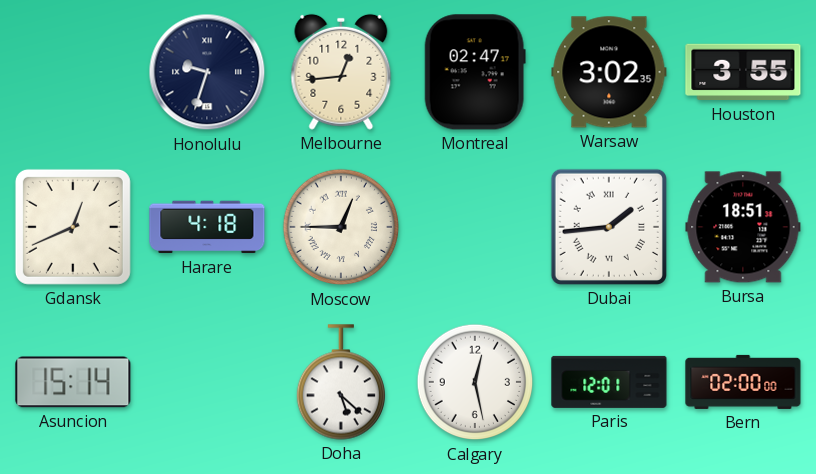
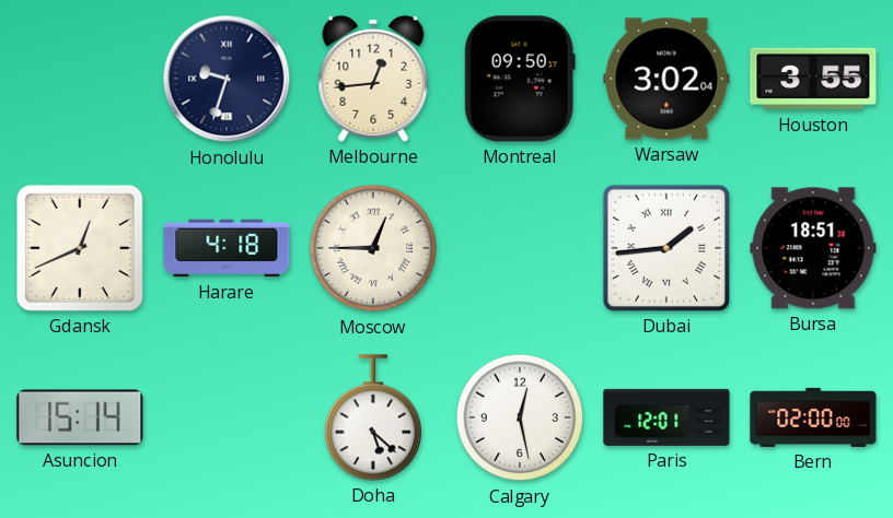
Montreal: 02:47 -> 09:50 (520, 79)
Warsaw: 3:02:35 -> 3:02:04 (666, 79)
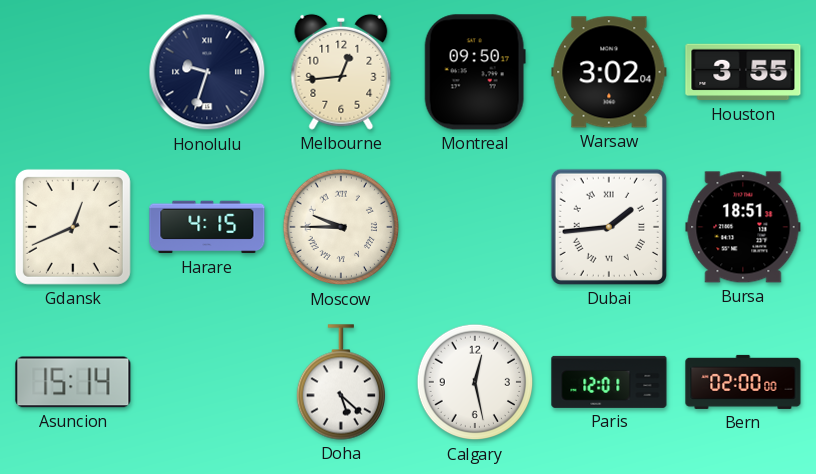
Harare: 4:18 -> 4:15 (207, 227)
Moscow: 12:45 -> 9:45 (341, 227)
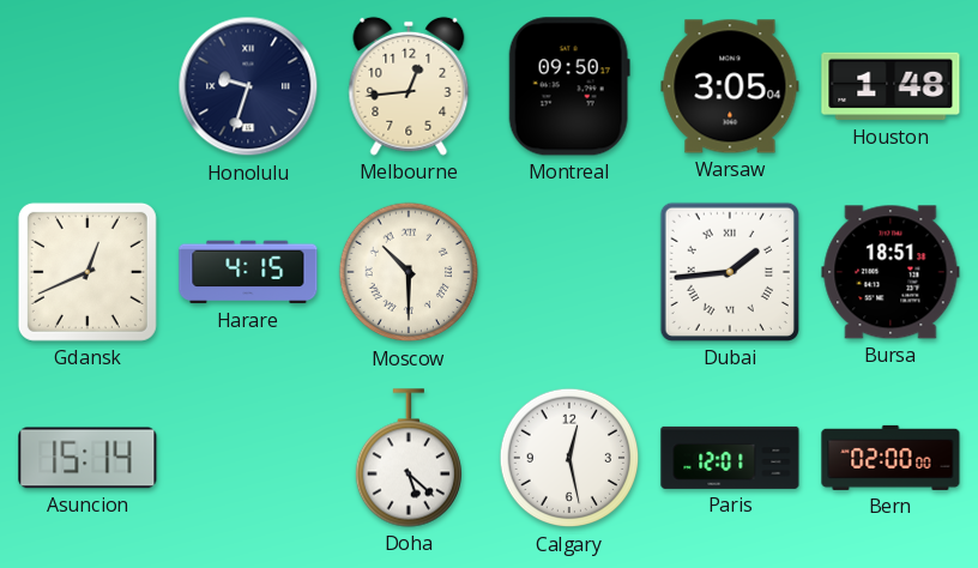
Warsaw: 3:02 -> 3:05 (730, 86)
Houston: 3:55 -> 1:48 (891, 86)
Moscow: 9:45 -> 10:30 (409, 272)
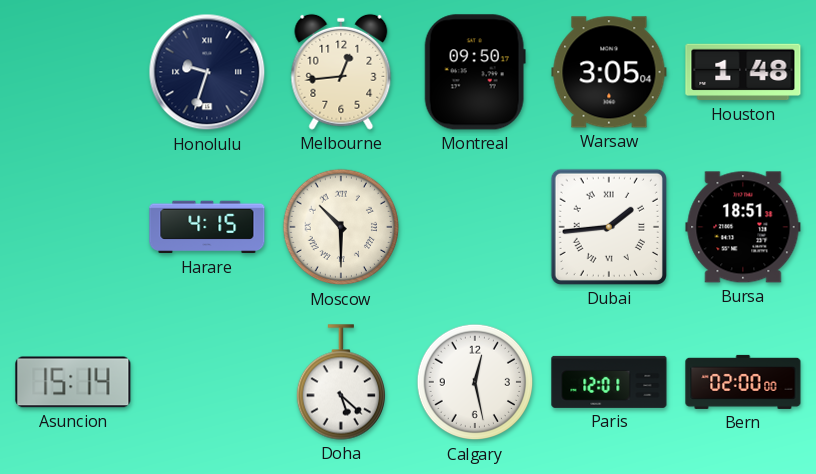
Gdansk: 12:41 -> none (87, 272)
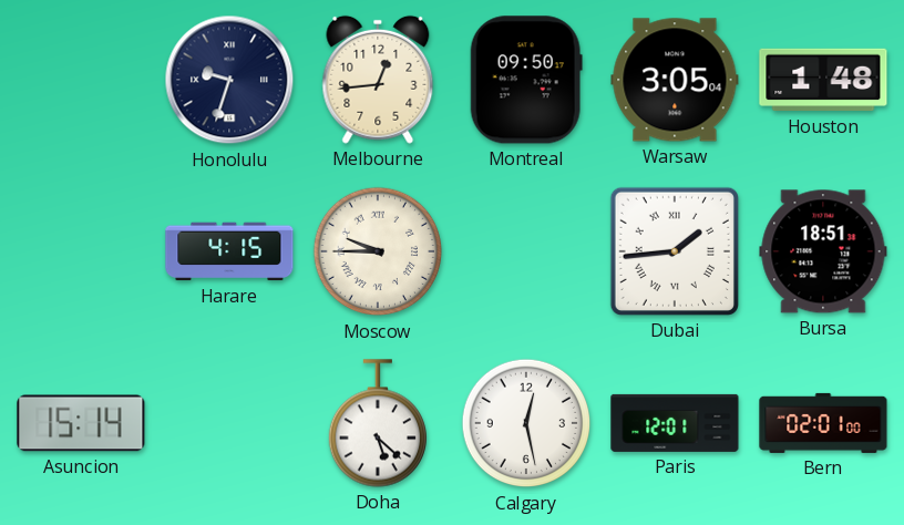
Moscow: 10:30 -> 9:45 (378, 251)
Bern: 02:00 -> 02:01 (823, 423)
